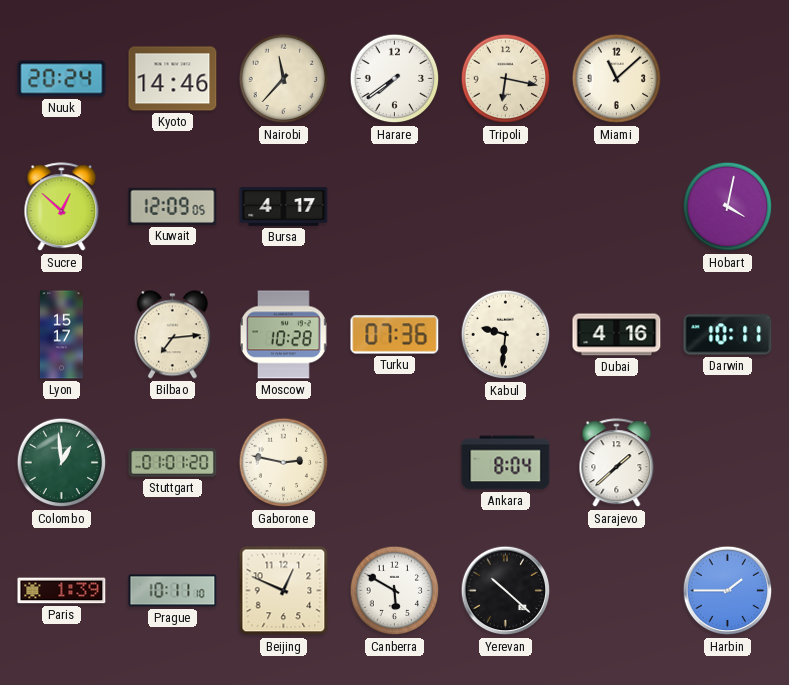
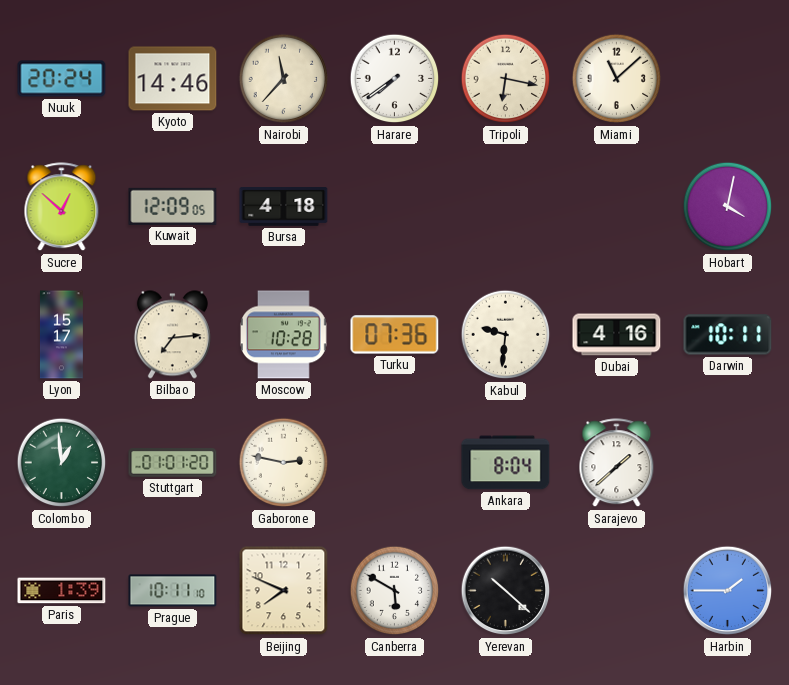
Bursa: 4:17 -> 4:18 (284, 207)
Beijing: 12:49 -> 7:49 (284, 591)
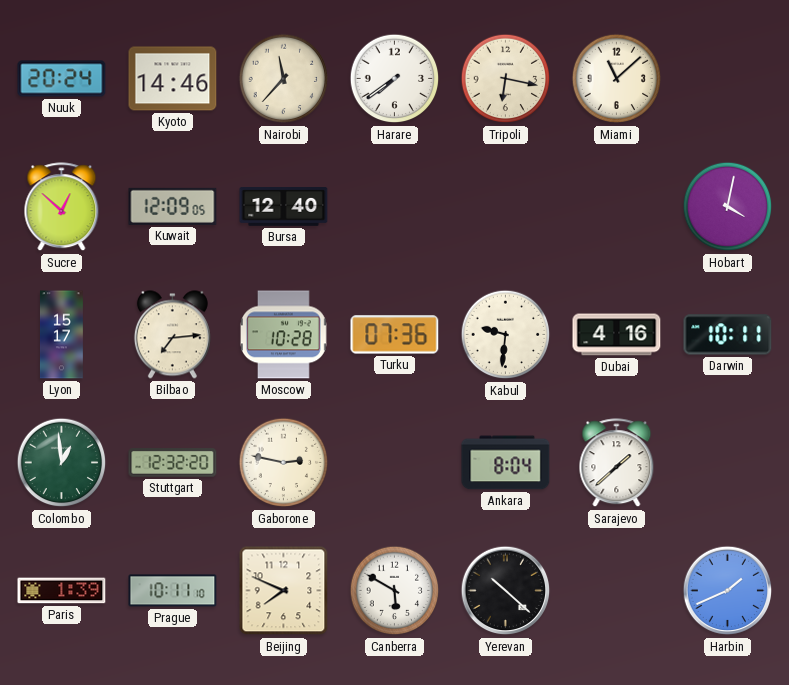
Bursa: 4:18 -> 12:40 (284, 207)
Stuttgart: 01:01 -> 12:32 (173, 463)
Harbin: 1:45 -> 1:41 (728, 591)
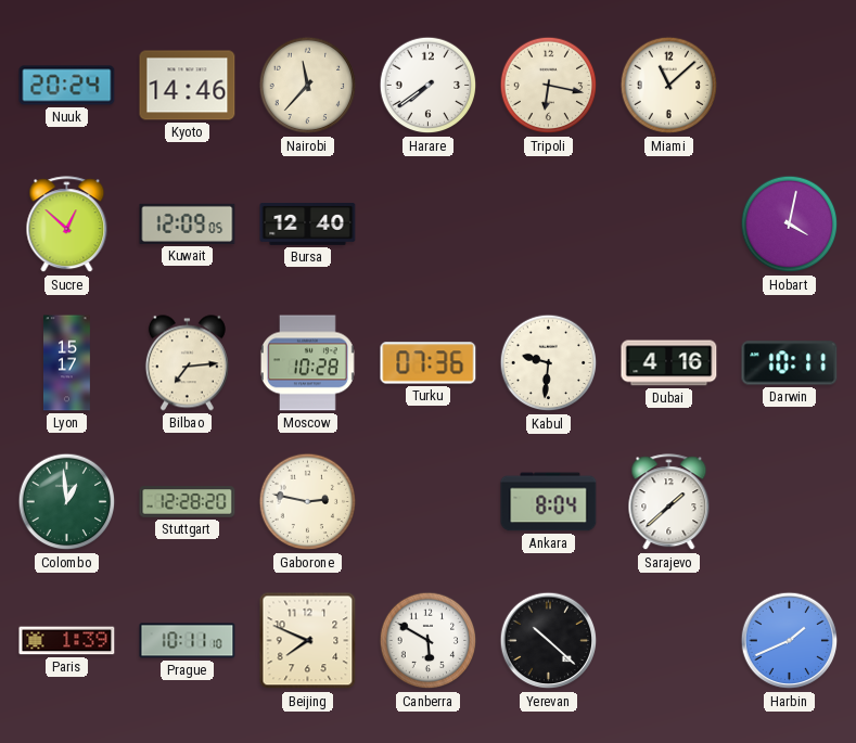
Stuttgart: 12:32 -> 12:28 (188, 502)
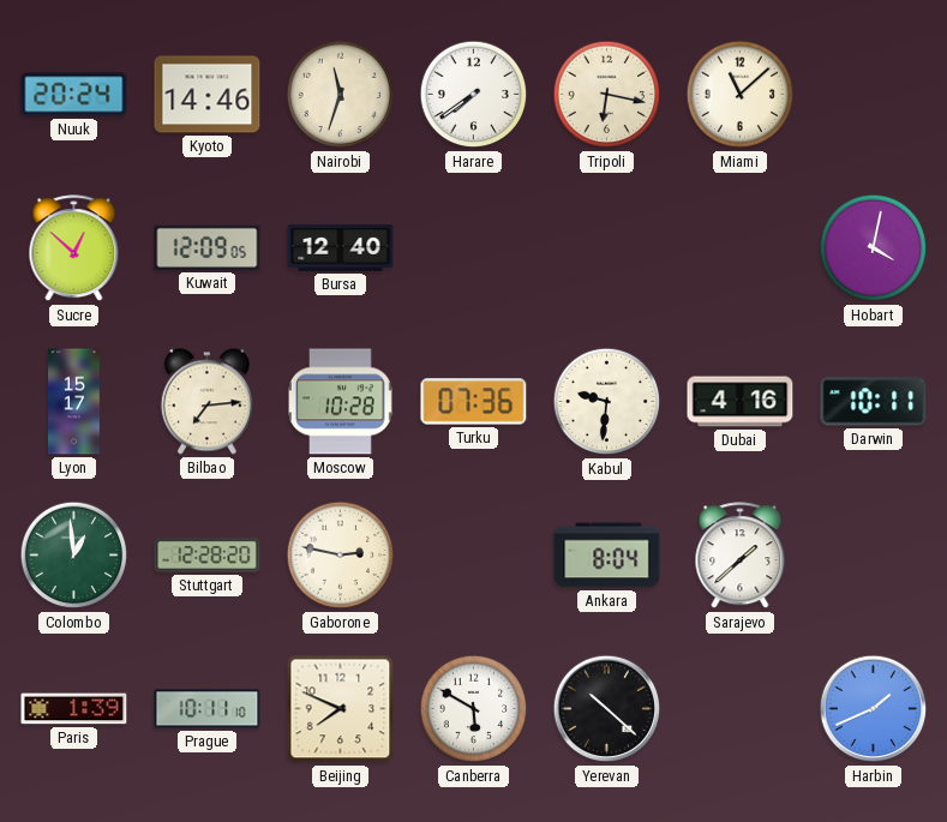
Nairobi: 11:37 -> 11:33 (341, 95)
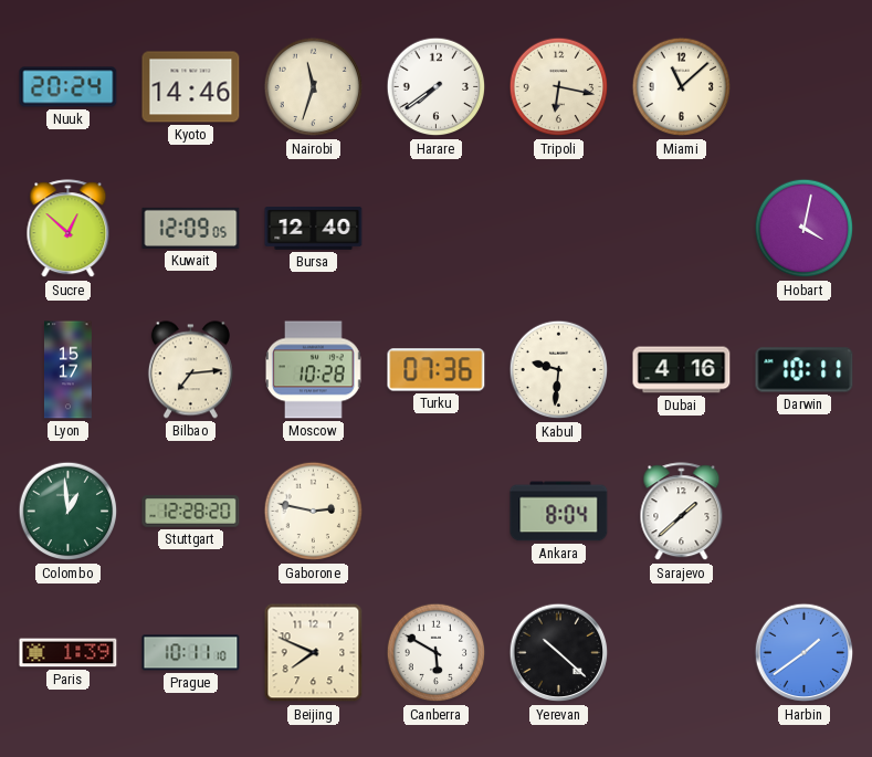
Harbin: 1:41 -> 1:39 (805, 653)
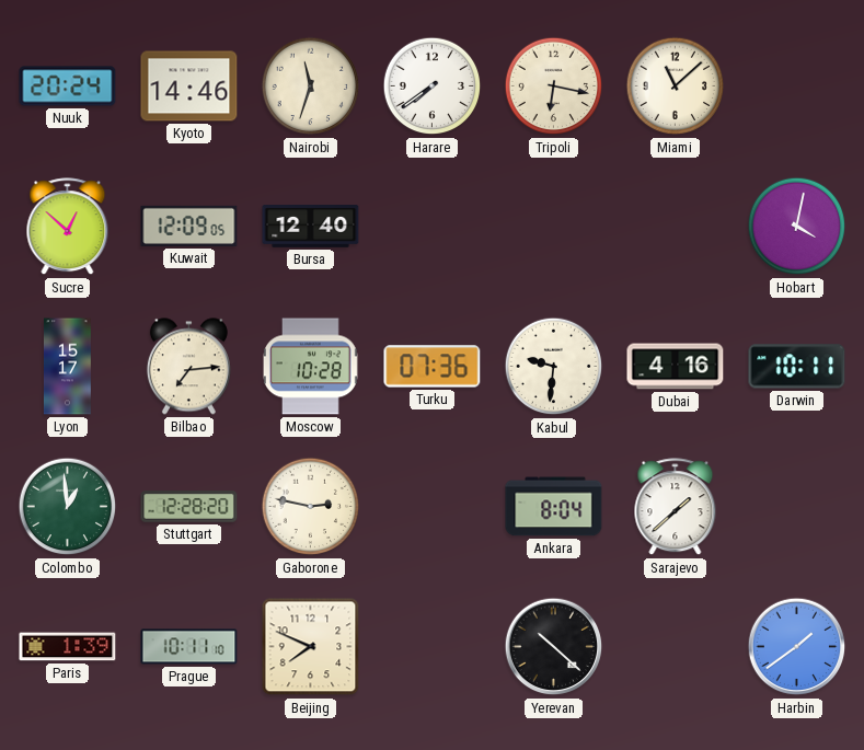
Canberra: 5:50 -> none (437, 653)
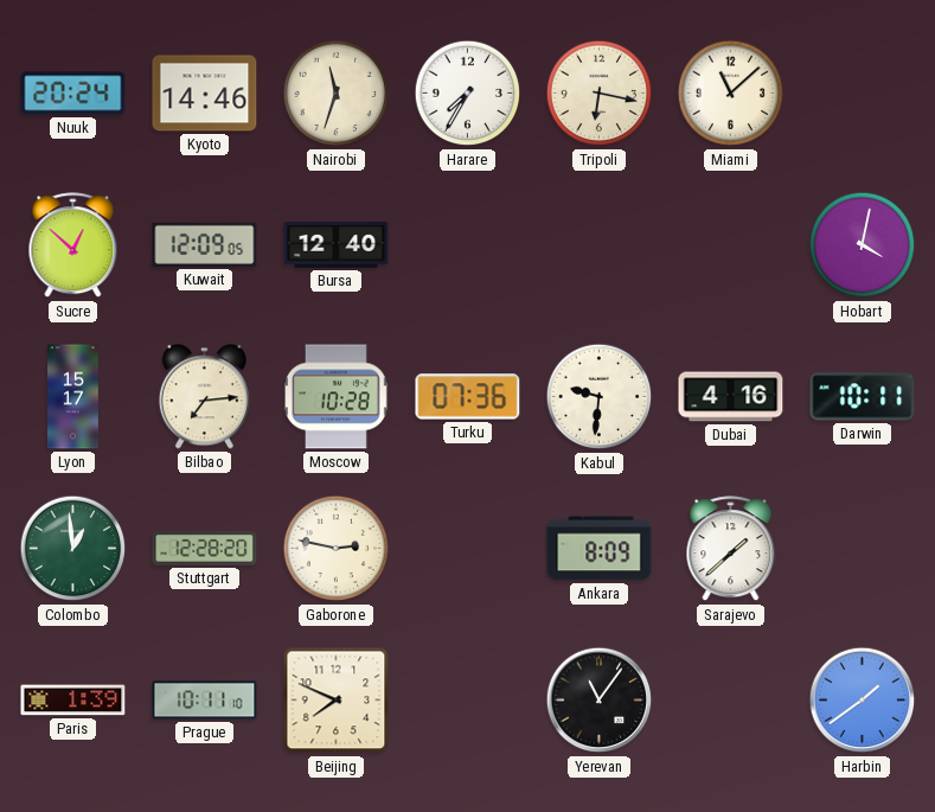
Harare: 7:39 -> 7:35 (468, 94)
Ankara: 8:04 -> 8:09 (600, 549)
Yerevan: 10:22 -> 11:06 (600, 701)
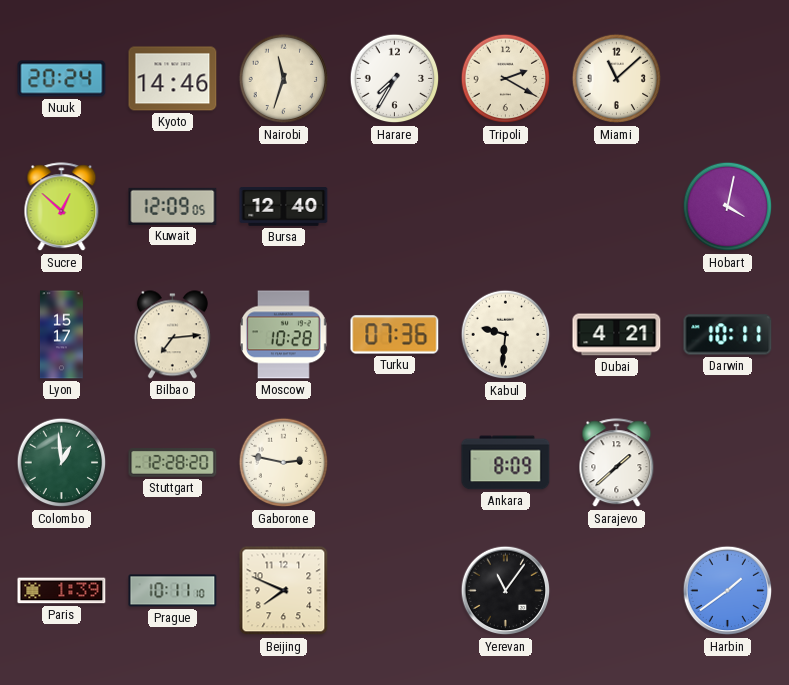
Tripoli: 6:17 -> 2:20 (506, 79)
Dubai: 4:16 -> 4:21 (617, 335)
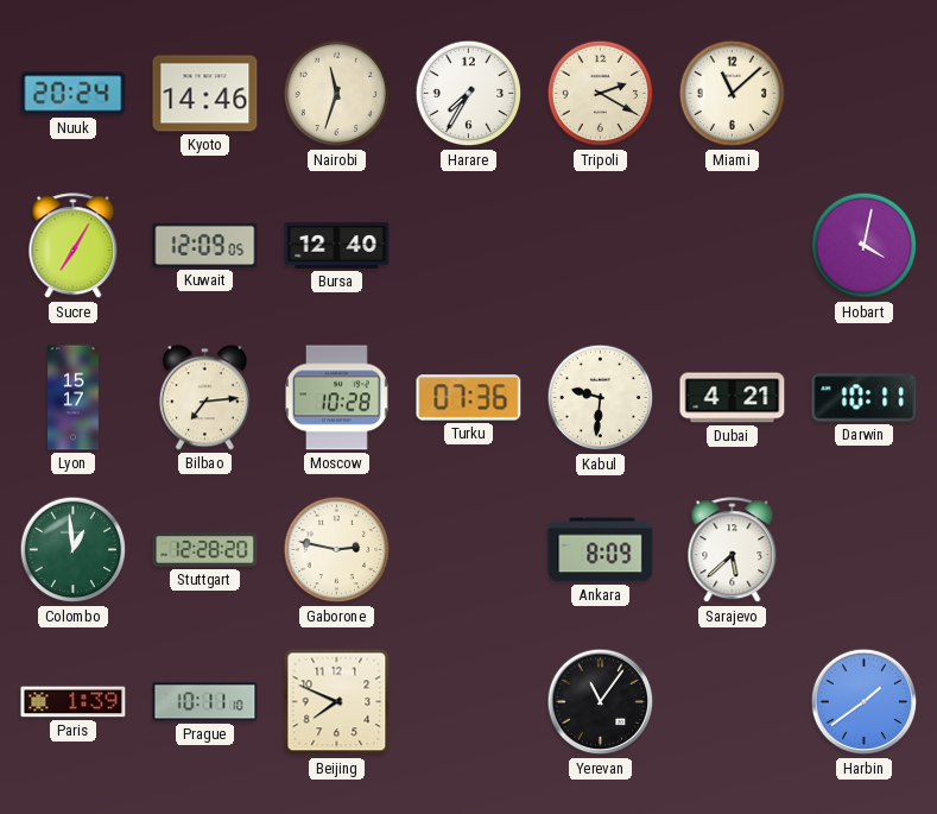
Sucre: 12:52 -> 7:05 (74, 246)
Sarajevo: 1:38 -> 5:38 (733, 550)
